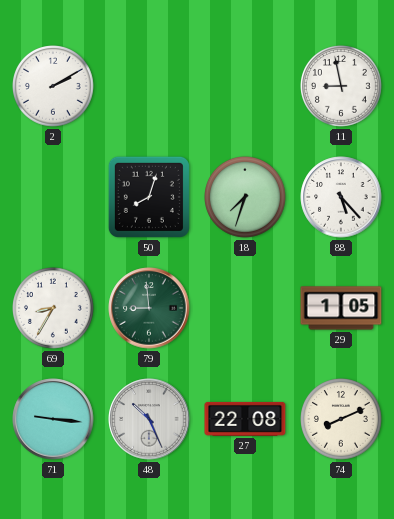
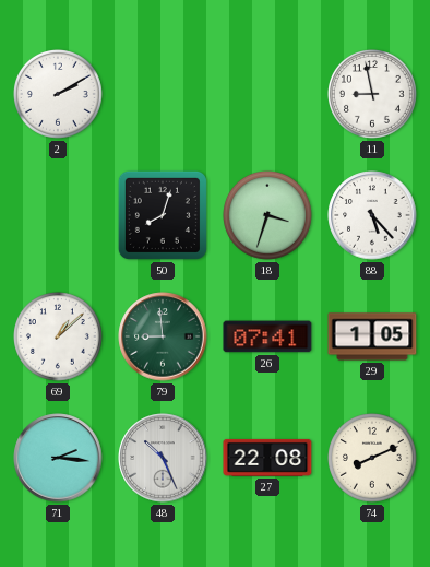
18: 7:33 -> 3:33 (268, 216)
69: 8:35 -> 1:08 (59, 338)
26: none -> 07:41 (267, 336)
71: 9:16 -> 2:16 (58, 458)
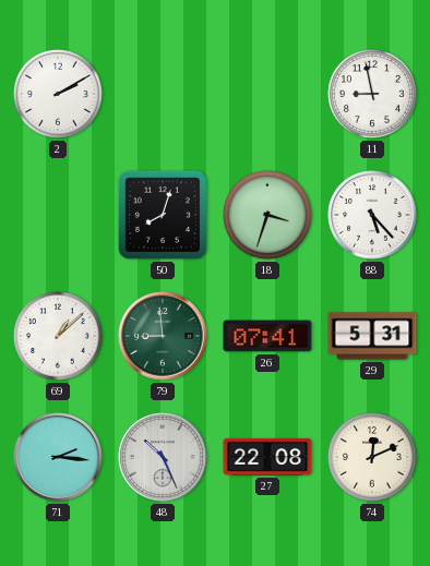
29: 1:05 -> 5:31 (372, 336)
74: 8:11 -> 12:11 (373, 458)
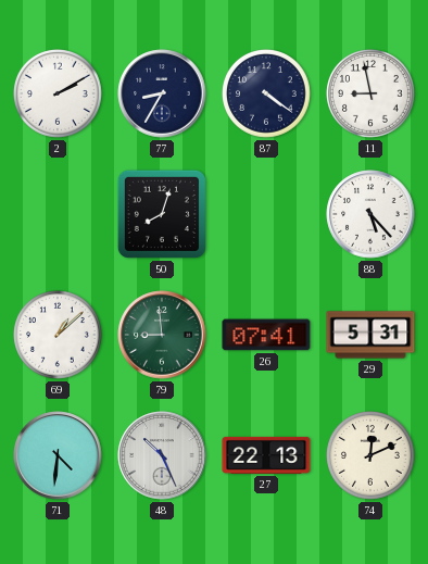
77: none -> 8:35 (162, 93)
87: none -> 4:21 (267, 95)
18: 3:33 -> none (268, 216)
71: 2:16 -> 4:31 (58, 455)
27: 22:08 -> 22:13 (266, 455)
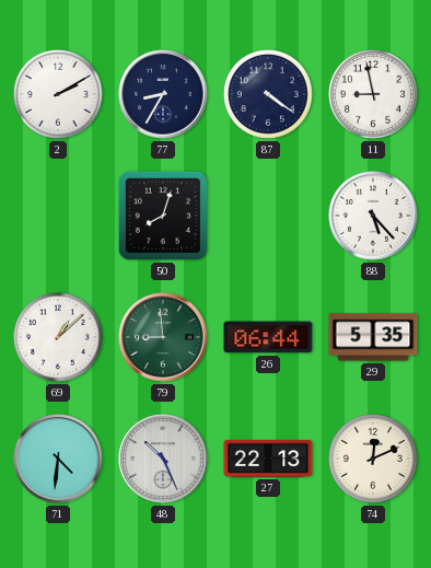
26: 07:41 -> 06:44 (268, 337)
29: 5:31 -> 5:35 (373, 337)
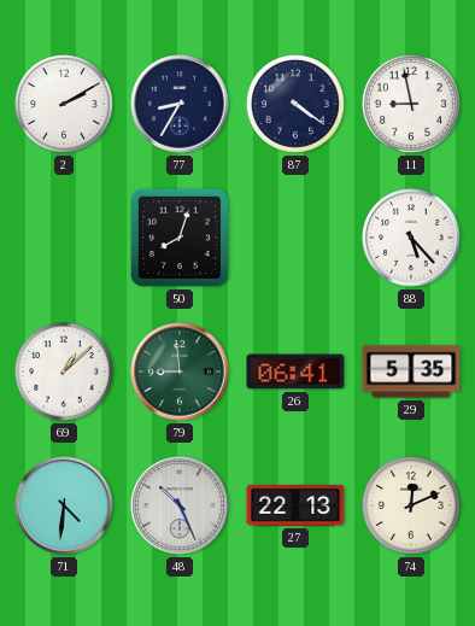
26: 06:44 -> 06:41 (295, 371)
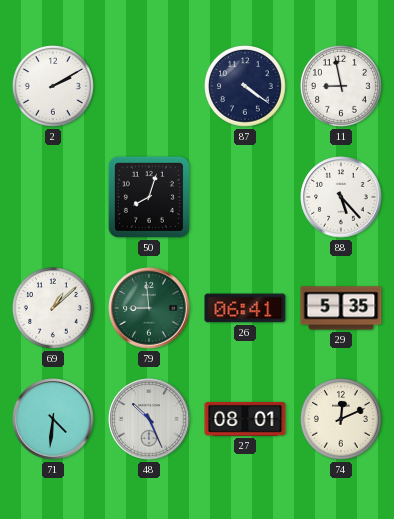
77: 8:35 -> none (180, 104)
27: 22:13 -> 08:01 (245, 419)
